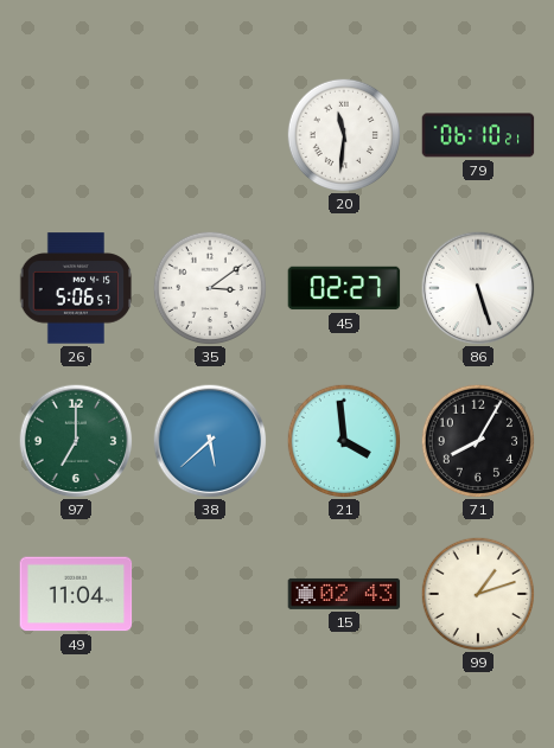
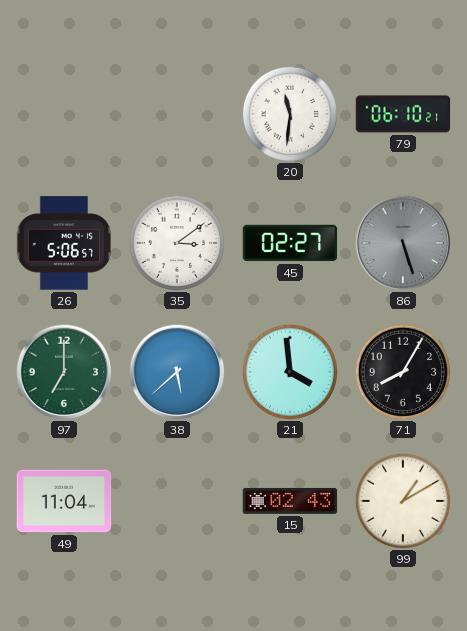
86 dial: white -> grey (403, 243)
99: 1:12 -> 1:10 (402, 500)
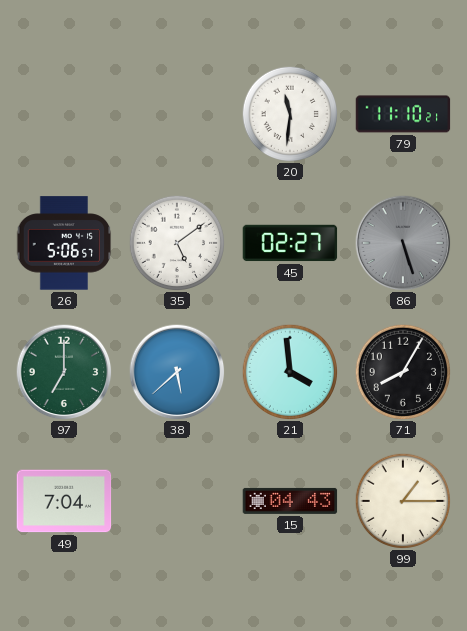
79: 06:10 -> 11:10 (403, 114)
35: 3:09 -> 5:09 (176, 242)
49: 11:04 -> 7:04 (64, 501)
15: 02:43 -> 04:43 (290, 501)
99: 1:10 -> 1:15 (402, 500)
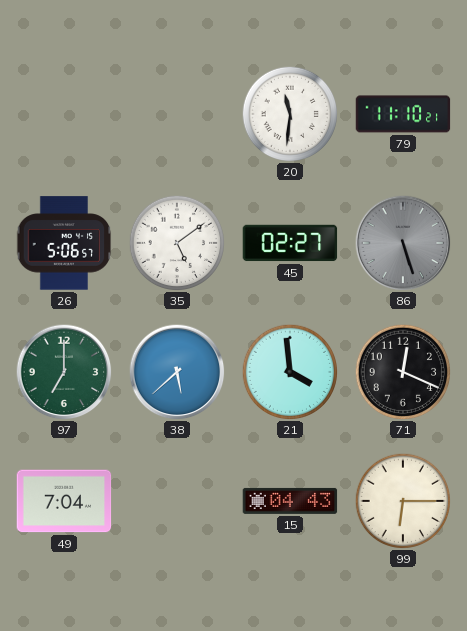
71: 8:05 -> 12:19 (402, 371)
99: 1:15 -> 6:15 (402, 500)
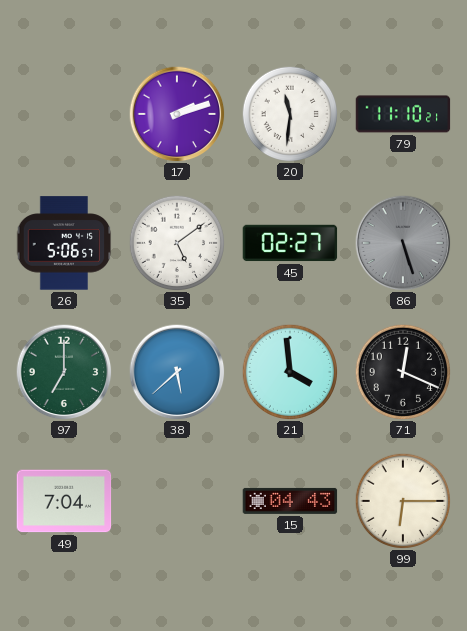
17: none -> 2:12 (177, 114)
